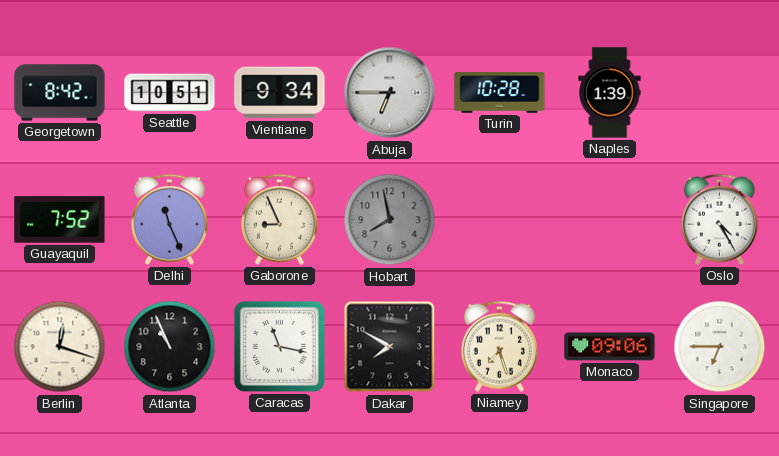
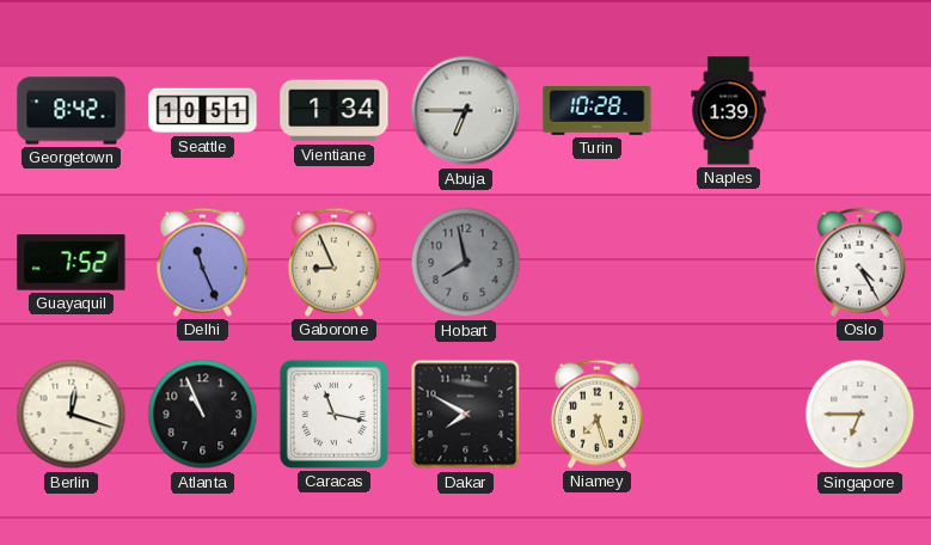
Vientiane: 9:34 -> 1:34 (335, 111)
Monaco: 09:06 -> none (610, 347)
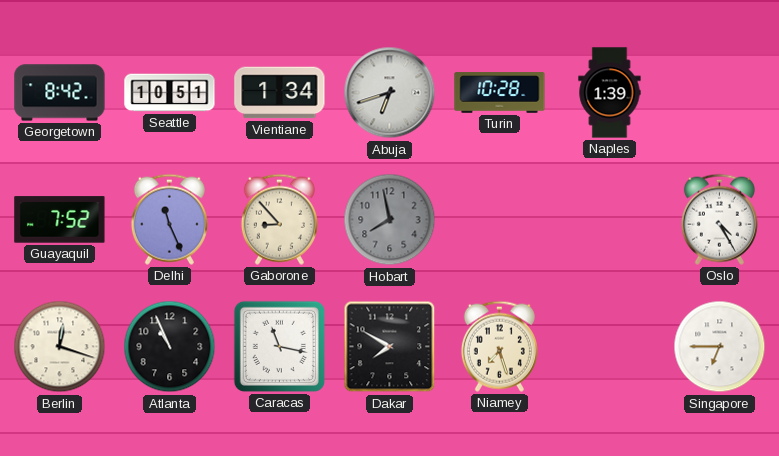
Abuja: 6:45 -> 6:42 (390, 93)
Gaborone: 8:56 -> 8:53 (279, 219)
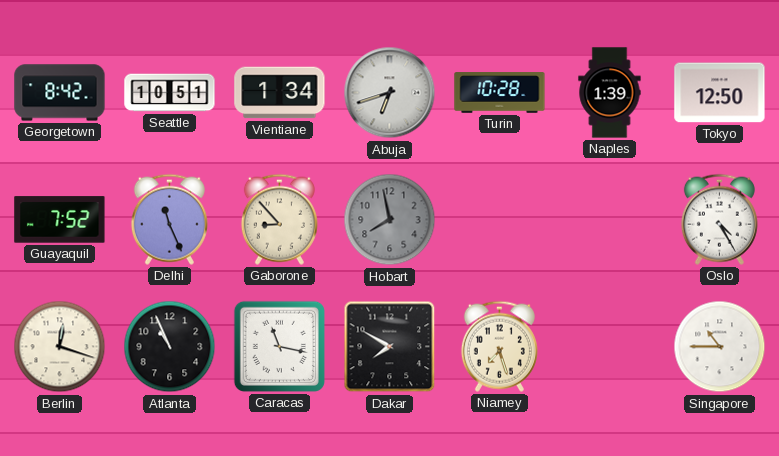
Tokyo: none -> 12:50 (720, 93)
Singapore: 6:45 -> 10:45 (720, 347)
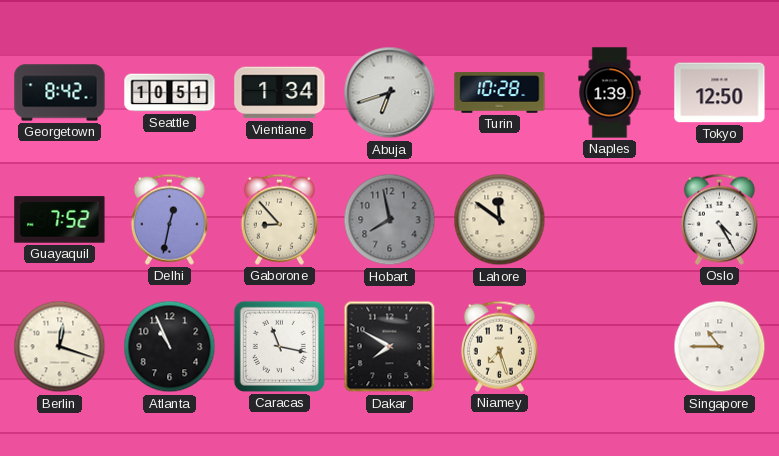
Delhi: 11:26 -> 12:32 (169, 219)
Lahore: none -> 11:51 (500, 220)
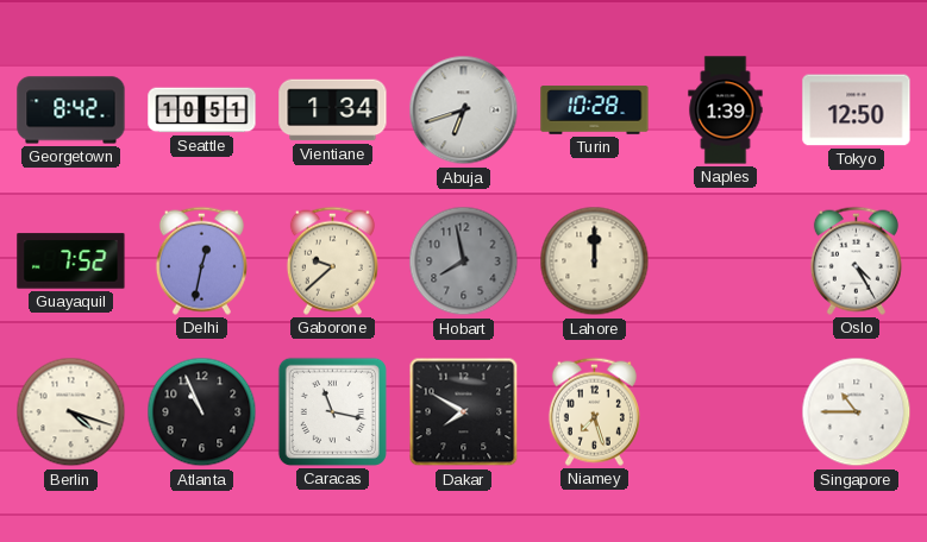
Gaborone: 8:53 -> 9:38 (332, 260)
Lahore: 11:51 -> 12:00 (595, 261)
Berlin: 12:18 -> 4:18 (71, 412)
